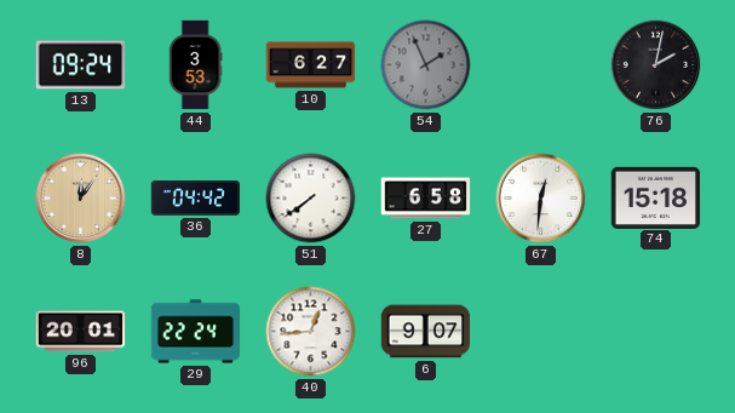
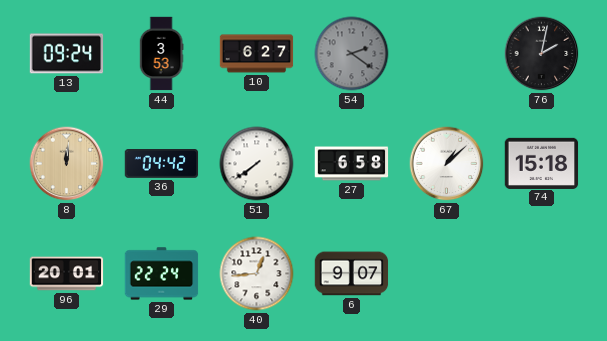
54: 1:56 -> 2:21 (352, 54)
8: 12:06 -> 12:01 (67, 164)
67: 12:31 -> 1:08 (447, 164)
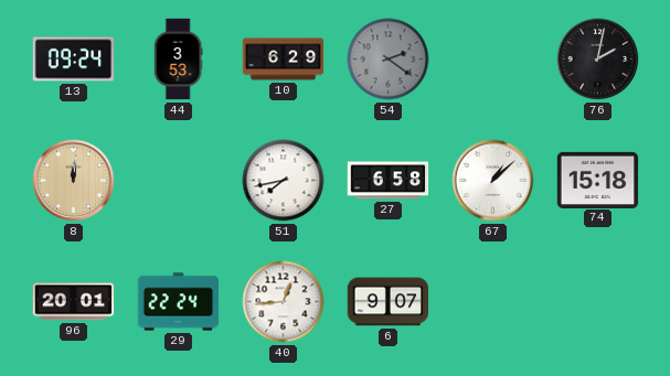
10: 6:27 -> 6:29 (284, 60)
36: 04:42 -> none (162, 164)
51: 7:39 -> 7:43 (284, 181)
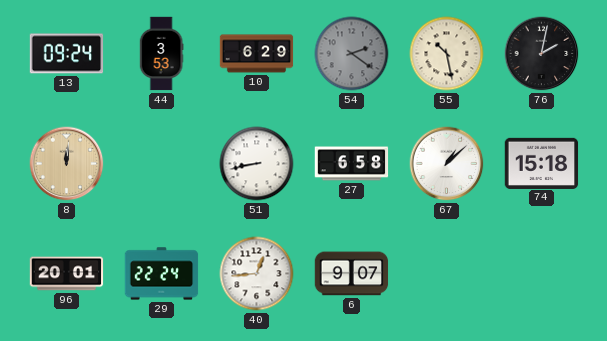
55: none -> 10:28 (447, 54)
51: 7:43 -> 8:43 (257, 164)
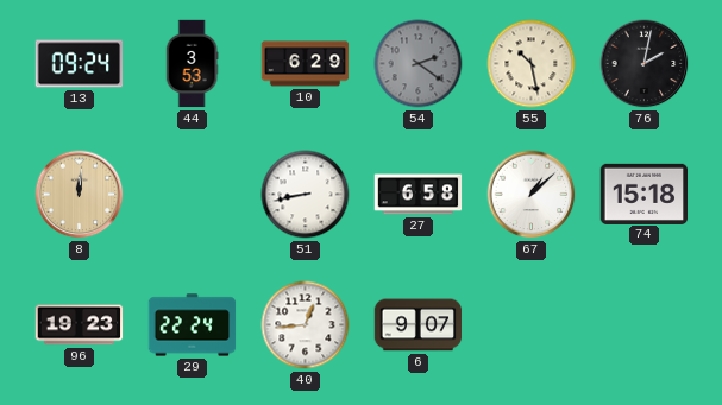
96: 20:01 -> 19:23 (80, 325)
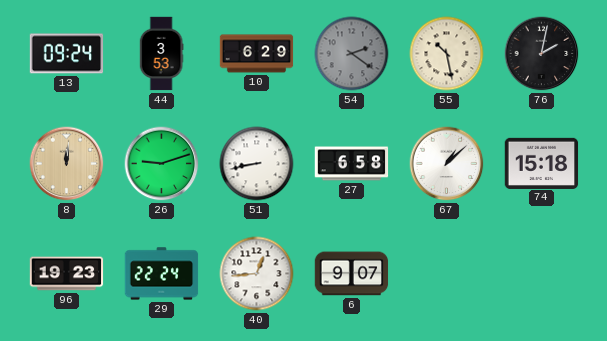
26: none -> 9:12 (162, 164)
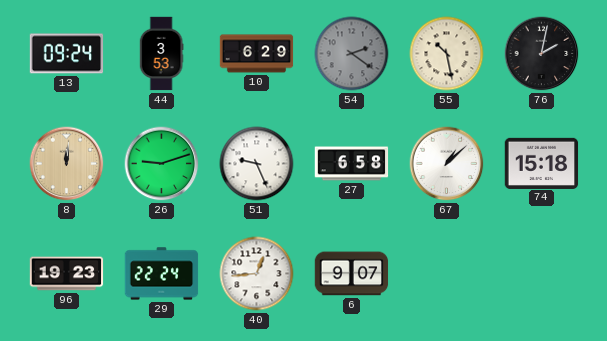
51: 8:43 -> 9:26 (257, 164)
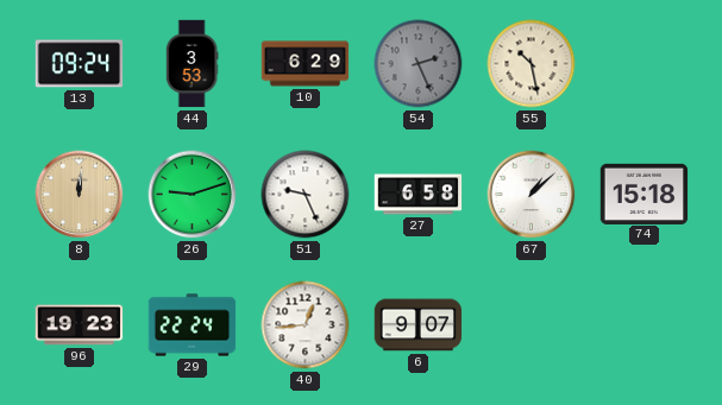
54: 2:21 -> 2:26 (419, 64)
76: 2:02 -> none (542, 54)
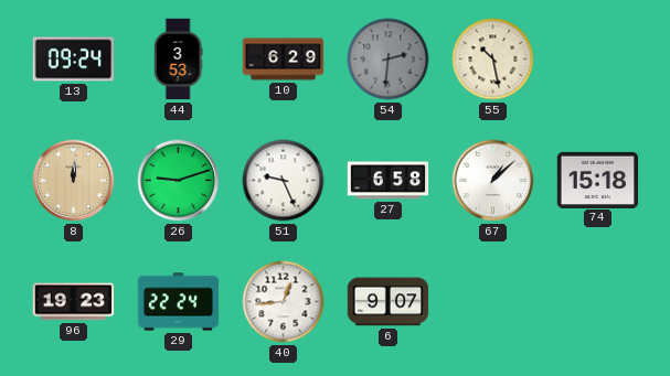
54: 2:26 -> 2:31 (389, 60)
